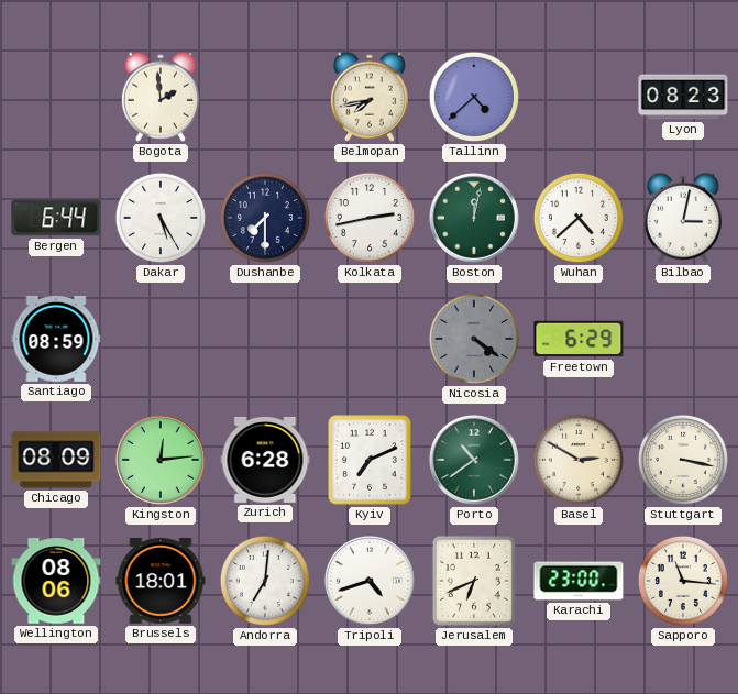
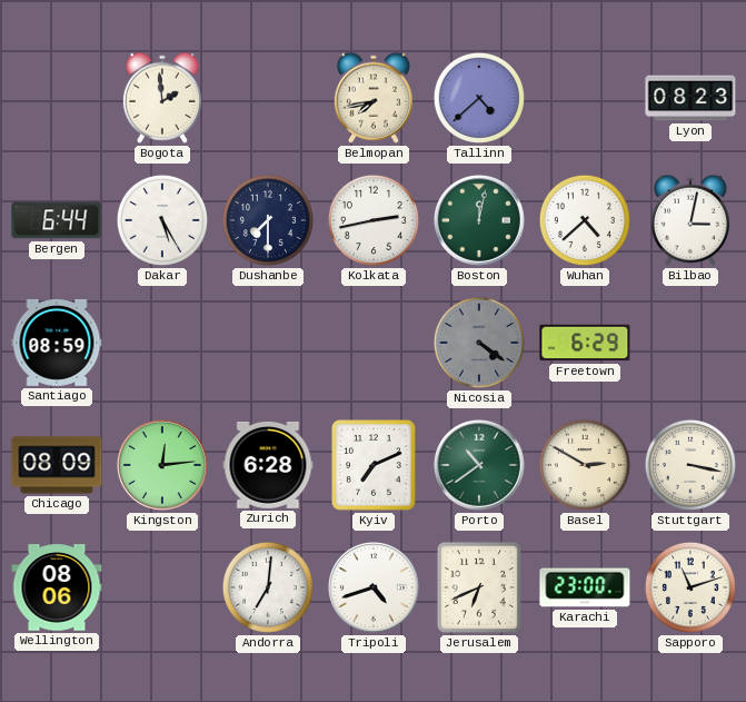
Brussels: 18:01 -> none (161, 582)
Sapporo: 11:16 -> 11:12 (690, 587)
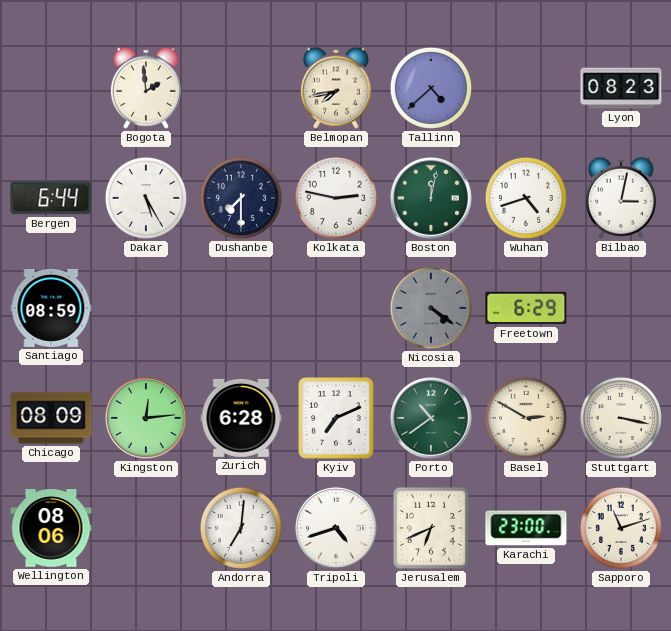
Kolkata: 2:43 -> 2:47 (336, 198)
Wuhan: 4:38 -> 4:42 (526, 198)
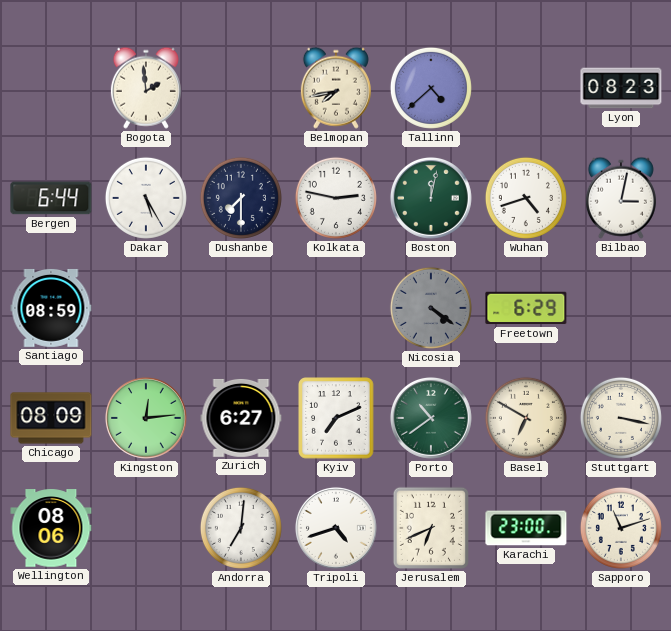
Zurich: 6:28 -> 6:27 (241, 418)
Basel: 2:50 -> 6:50 (526, 418)
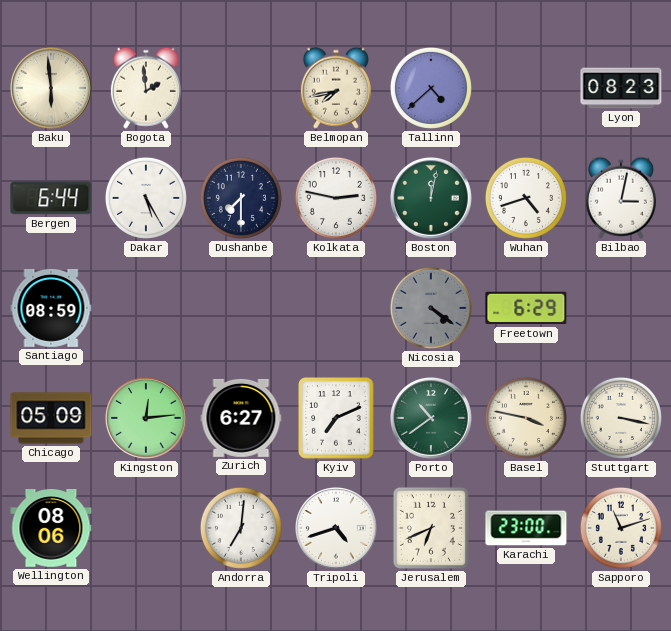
Baku: none -> 5:59 (51, 88)
Chicago: 08:09 -> 05:09 (51, 418)
Basel: 6:50 -> 3:47 (526, 418)
